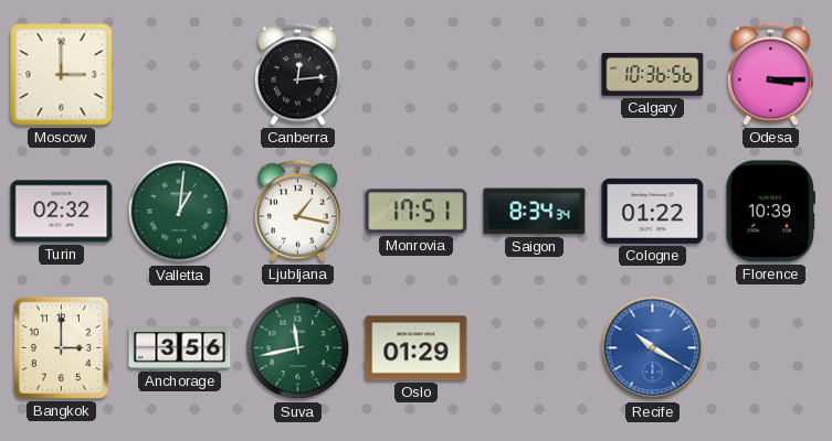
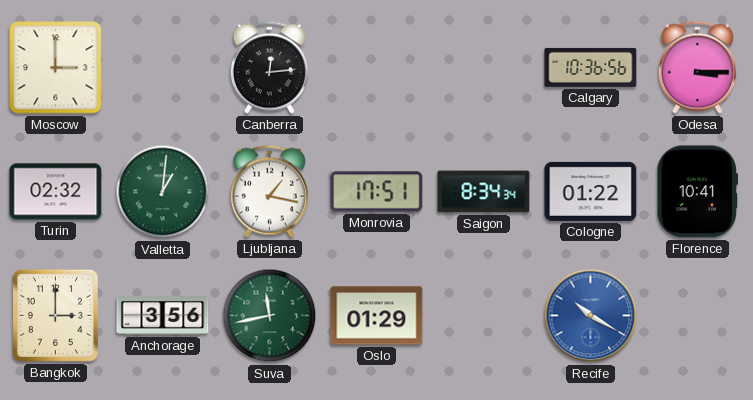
Florence: 10:39 -> 10:41 (698, 192)
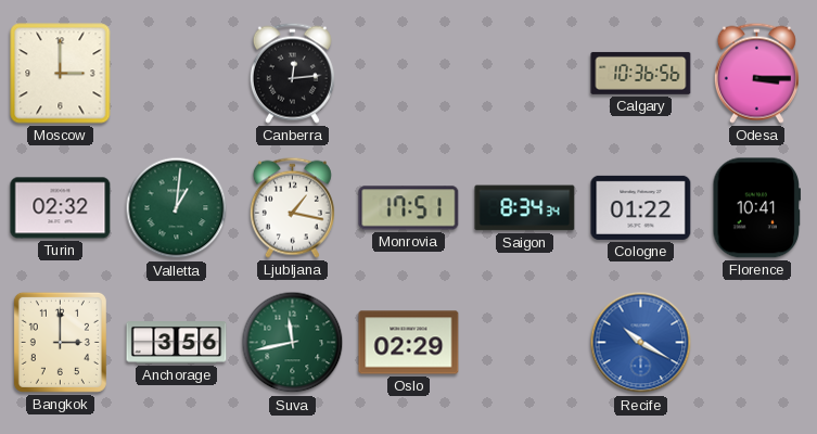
Oslo: 01:29 -> 02:29 (409, 343)
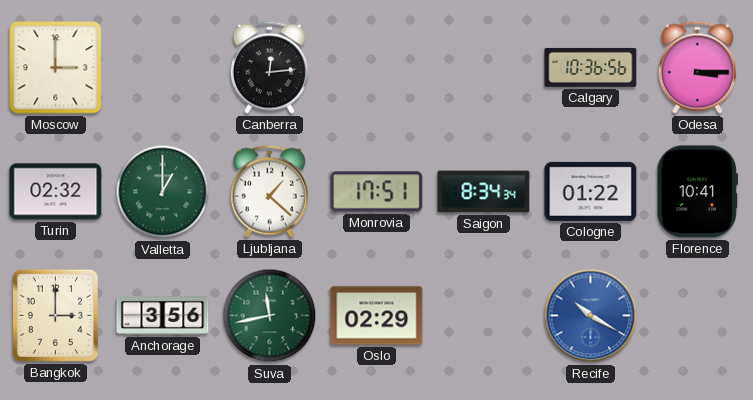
Valletta: 1:01 -> 1:00 (163, 192)
Ljubljana: 1:17 -> 1:22 (269, 191)
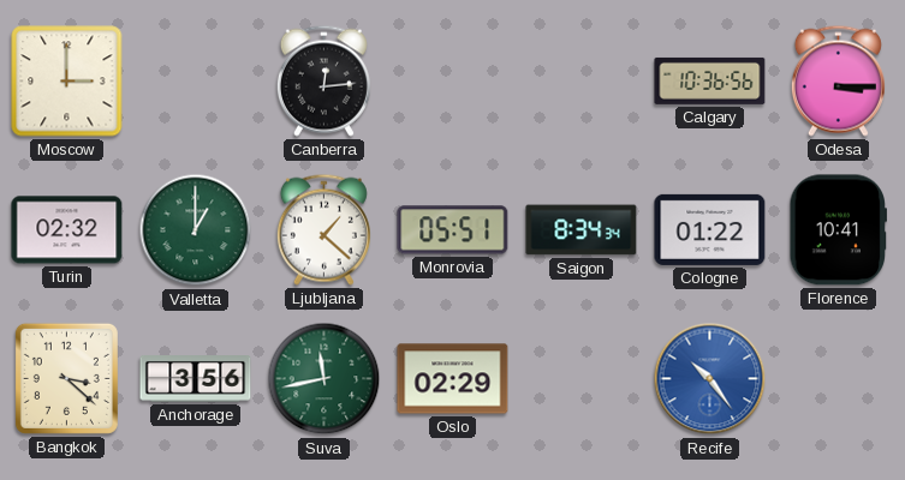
Monrovia: 17:51 -> 05:51 (453, 230)
Bangkok: 3:00 -> 3:22 (66, 378)
Recife: 10:20 -> 10:24 (710, 379)
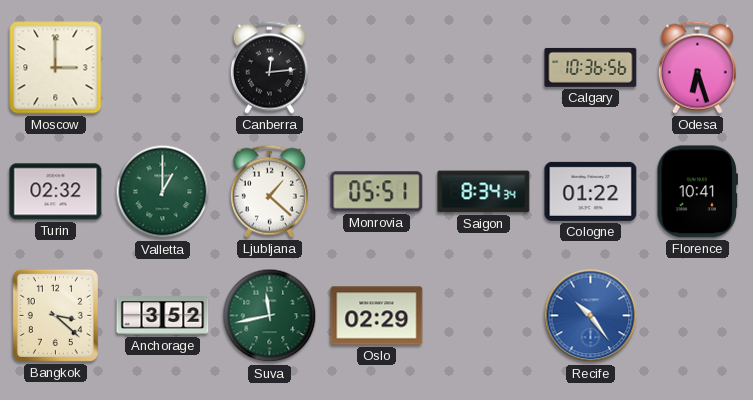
Odesa: 3:15 -> 6:27 (697, 67)
Anchorage: 3:56 -> 3:52 (163, 316)
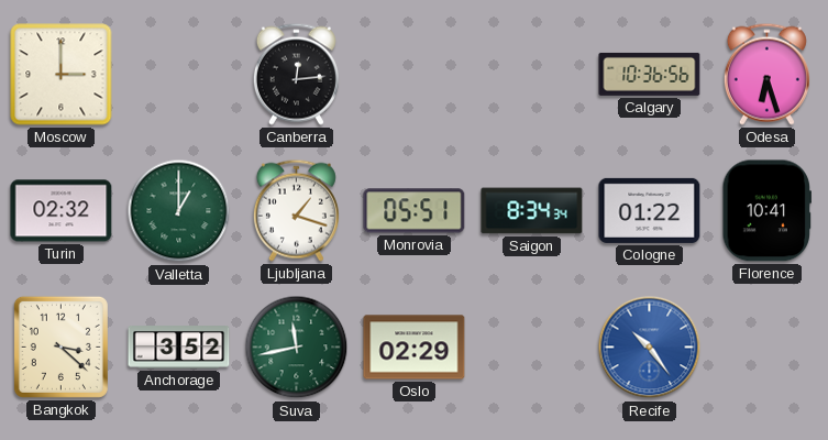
Ljubljana: 1:22 -> 1:18 (296, 210)
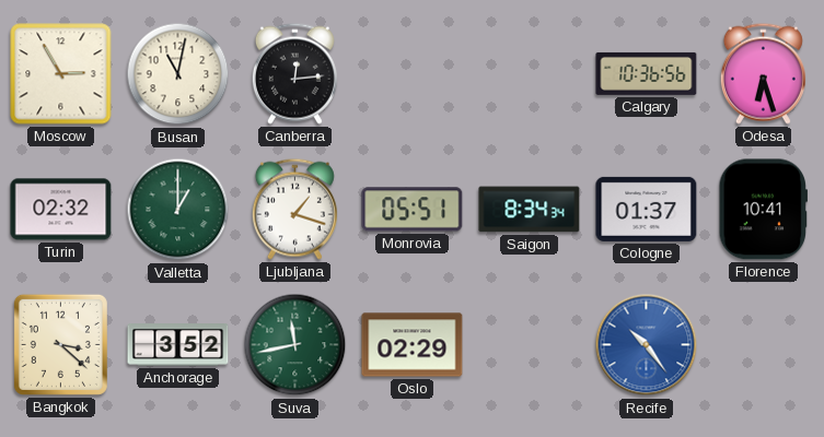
Moscow: 3:00 -> 2:55 (61, 74)
Busan: none -> 11:02 (178, 74)
Cologne: 01:22 -> 01:37 (647, 209)
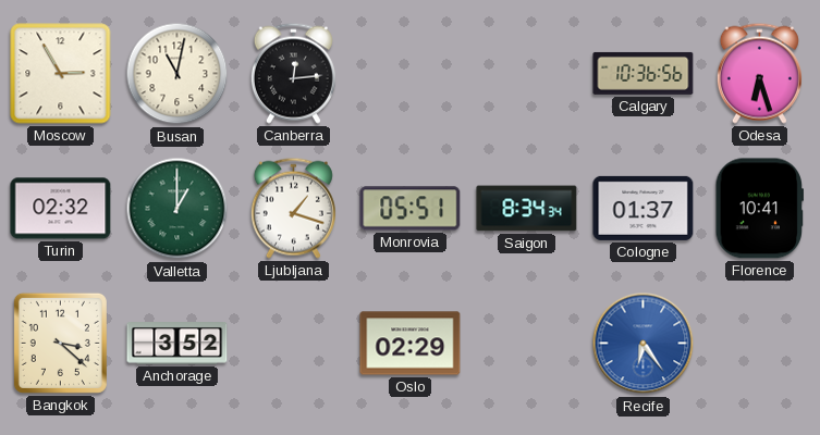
Suva: 11:43 -> none (295, 345)
Recife: 10:24 -> 6:24 (644, 344)
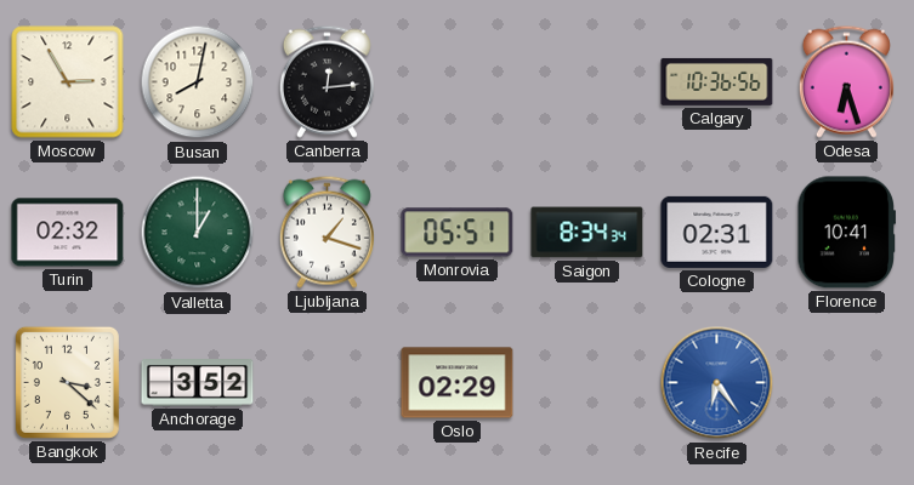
Busan: 11:02 -> 8:02 (198, 82)
Cologne: 01:37 -> 02:31 (717, 232)
